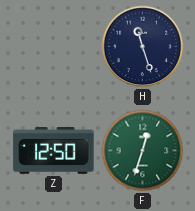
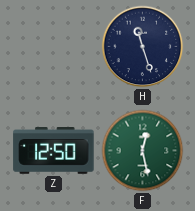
F: 12:33 -> 12:28 (143, 151)
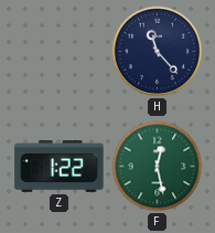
H: 11:27 -> 11:23 (158, 52)
Z: 12:50 -> 1:22 (60, 167)
